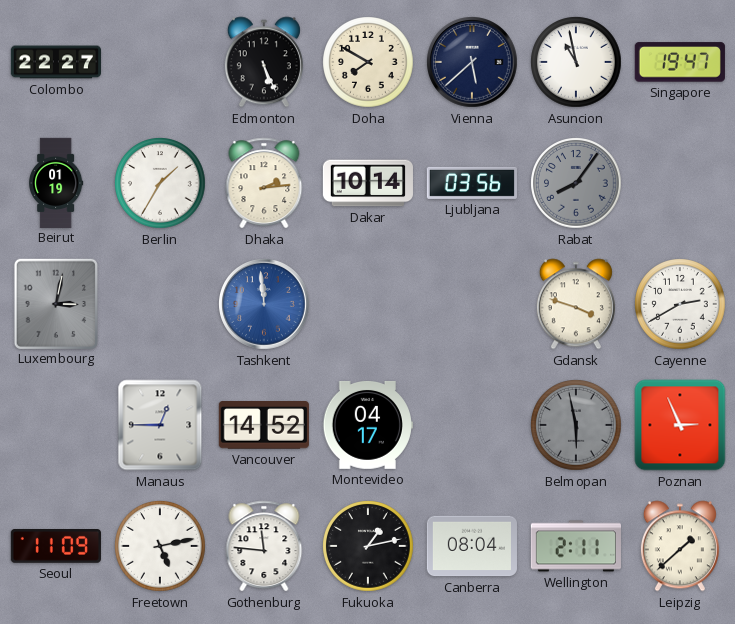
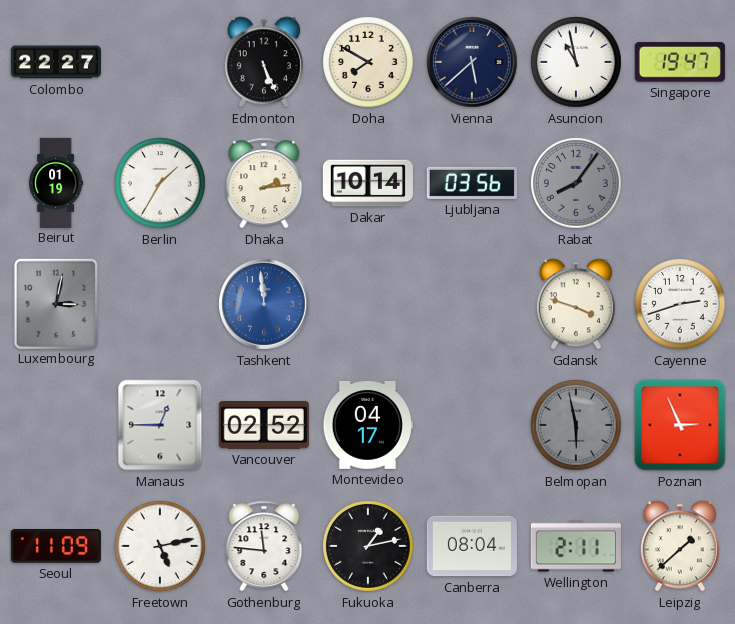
Cayenne: 2:40 -> 2:42 (680, 304)
Vancouver: 14:52 -> 02:52 (264, 426)
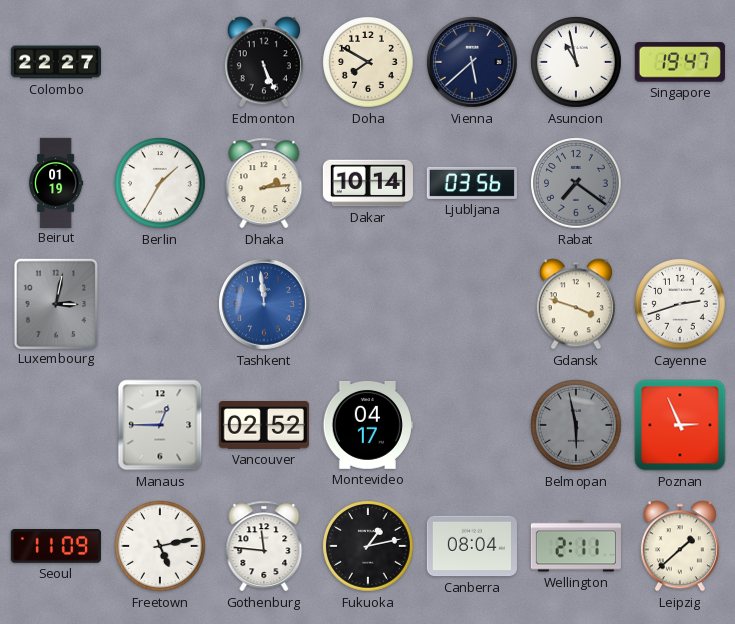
Rabat: 8:06 -> 7:21 (576, 183)
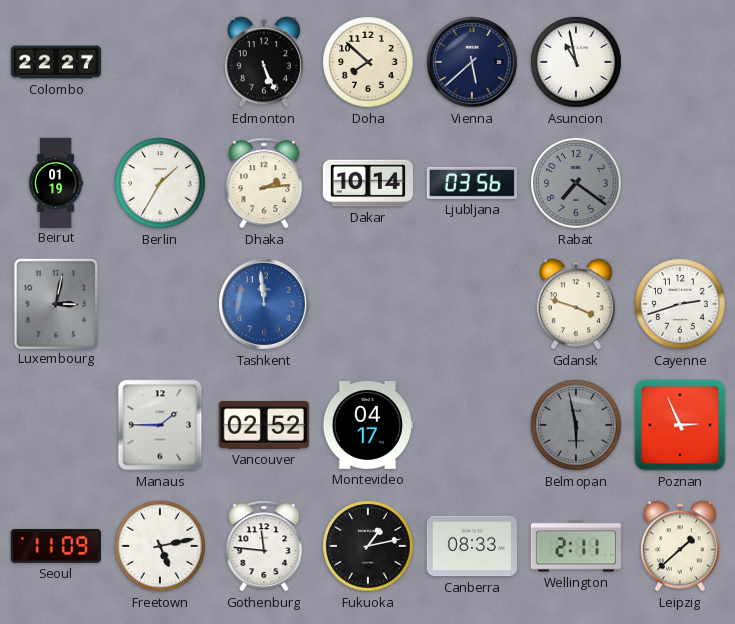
Doha: 7:50 -> 7:52 (368, 62)
Singapore: 19:47 -> none (680, 62)
Manaus: 12:45 -> 1:45 (160, 425)
Canberra: 08:04 -> 08:33 (472, 546)
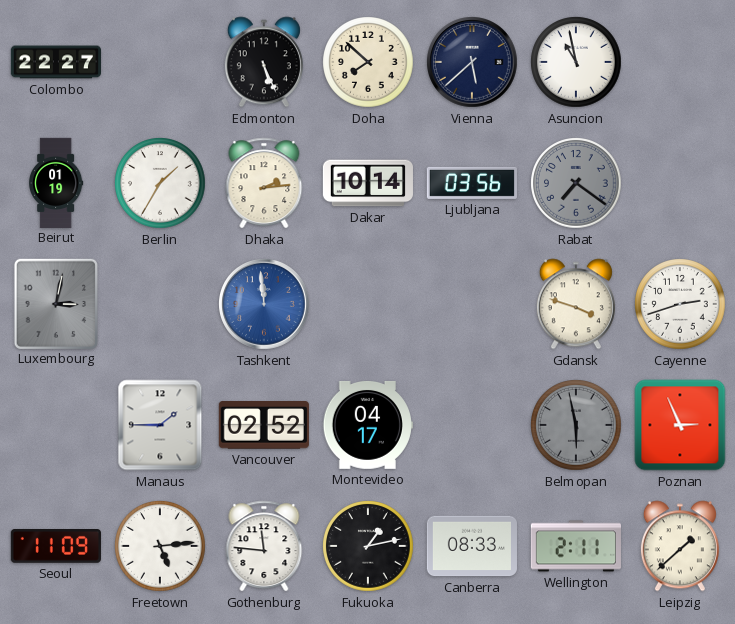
Freetown: 5:13 -> 5:14 (160, 546)
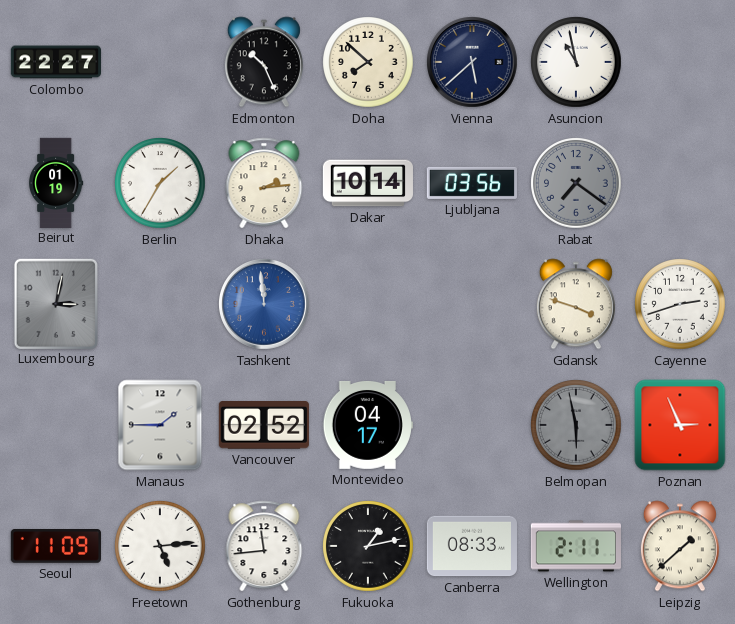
Edmonton: 5:26 -> 10:26 (264, 62)
Gothenburg: 11:46 -> 11:44 (264, 546)
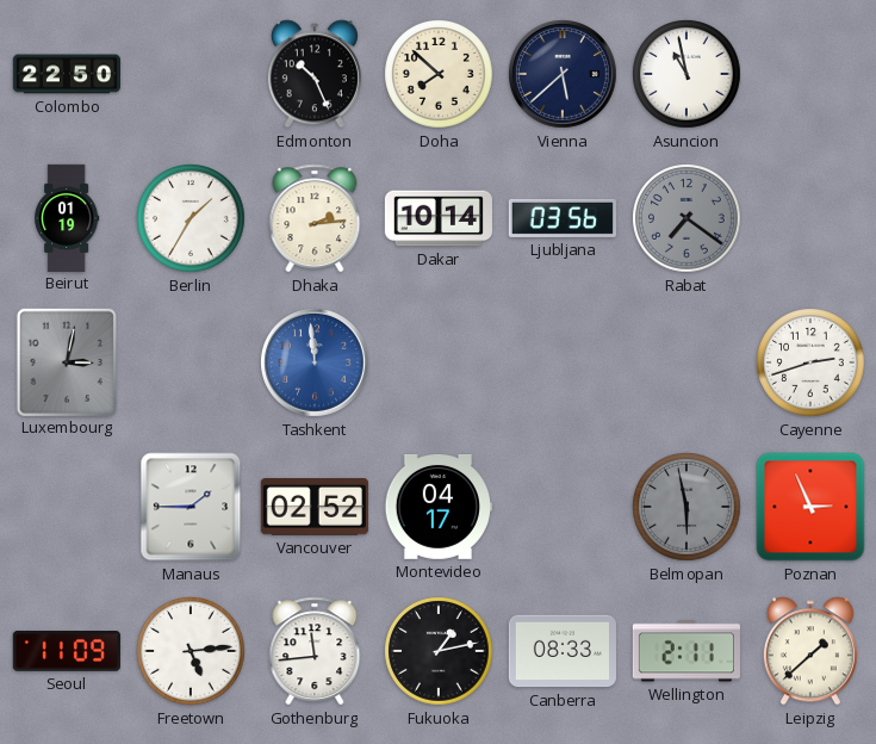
Colombo: 22:27 -> 22:50 (66, 74)
Gdansk: 3:48 -> none (576, 304)
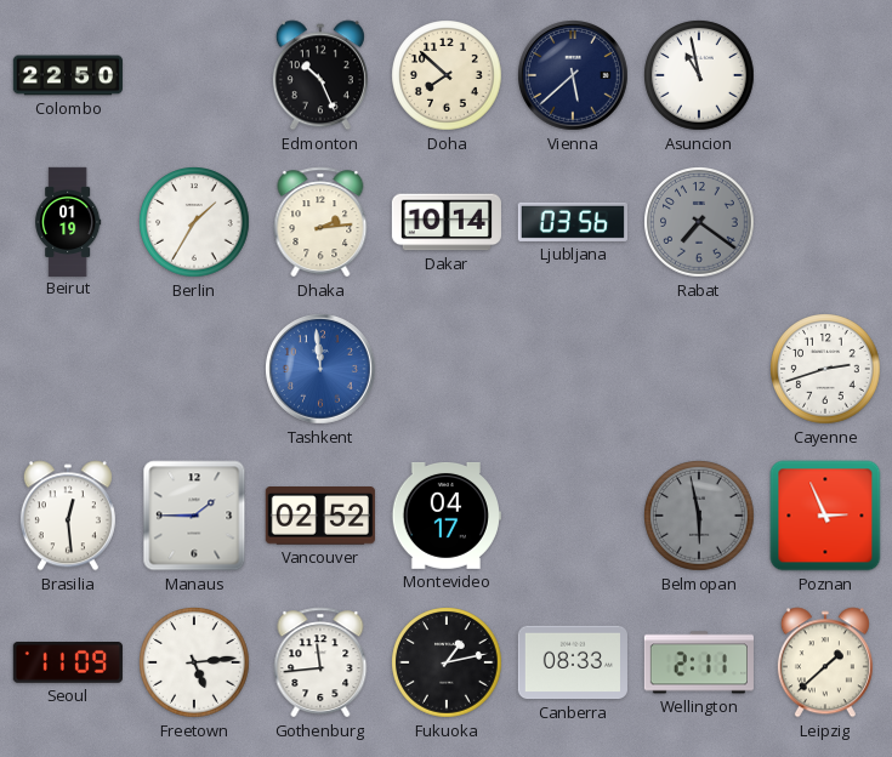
Luxembourg: 3:02 -> none (67, 361)
Brasilia: none -> 12:29 (68, 516)
